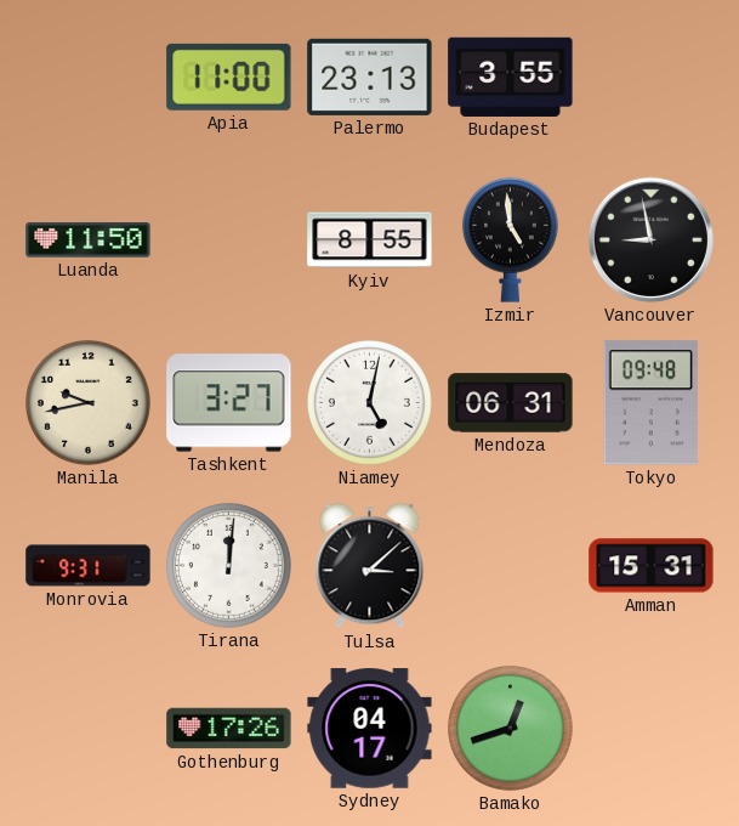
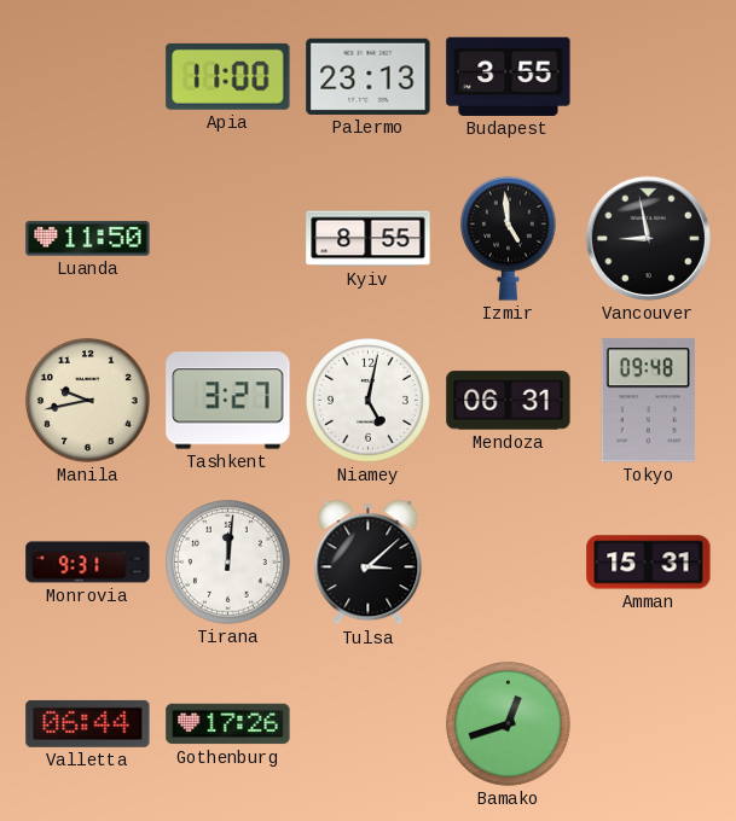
Valletta: none -> 06:44 (88, 723)
Sydney: 04:17 -> none (370, 729)
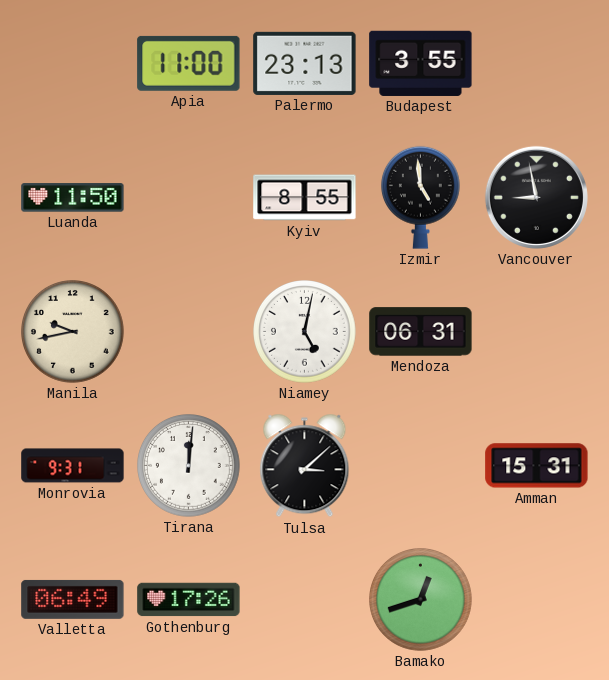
Tashkent: 3:27 -> none (228, 401)
Tokyo: 09:48 -> none (648, 401)
Valletta: 06:44 -> 06:49 (73, 599)
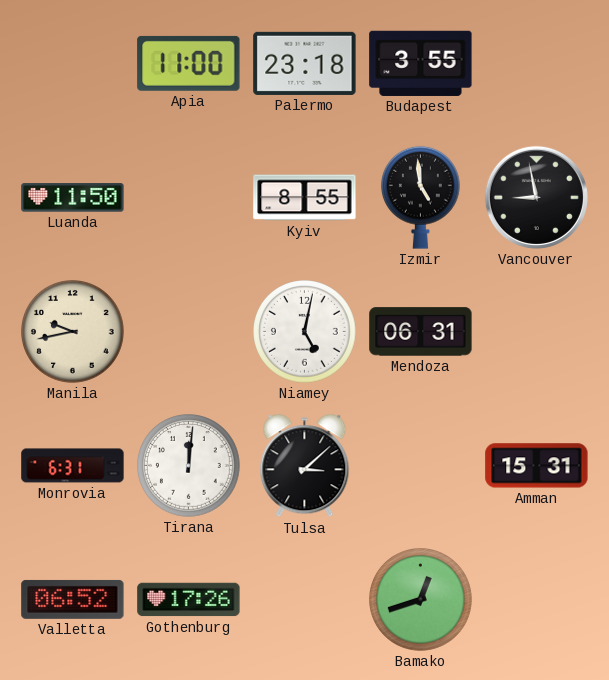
Palermo: 23:13 -> 23:18 (305, 63)
Monrovia: 9:31 -> 6:31 (73, 466)
Valletta: 06:49 -> 06:52 (73, 599)
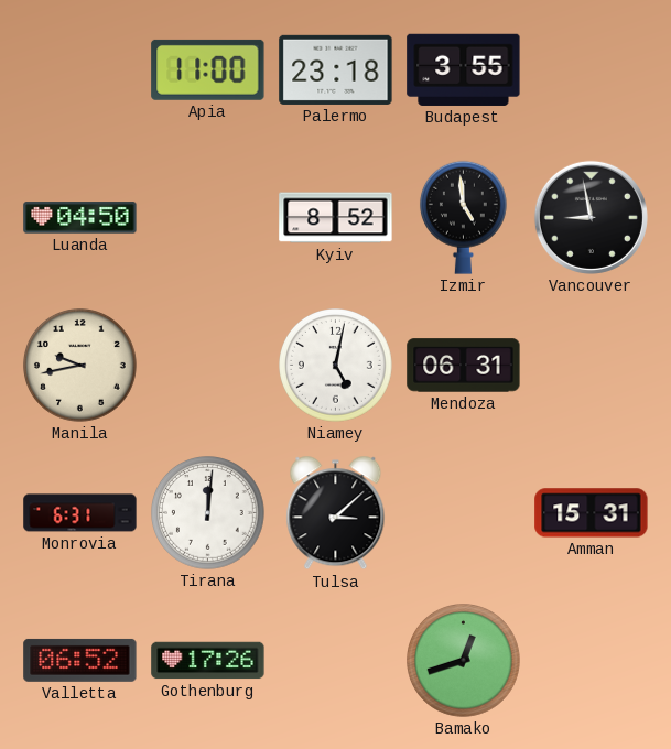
Luanda: 11:50 -> 04:50 (80, 218)
Kyiv: 8:55 -> 8:52 (336, 218)
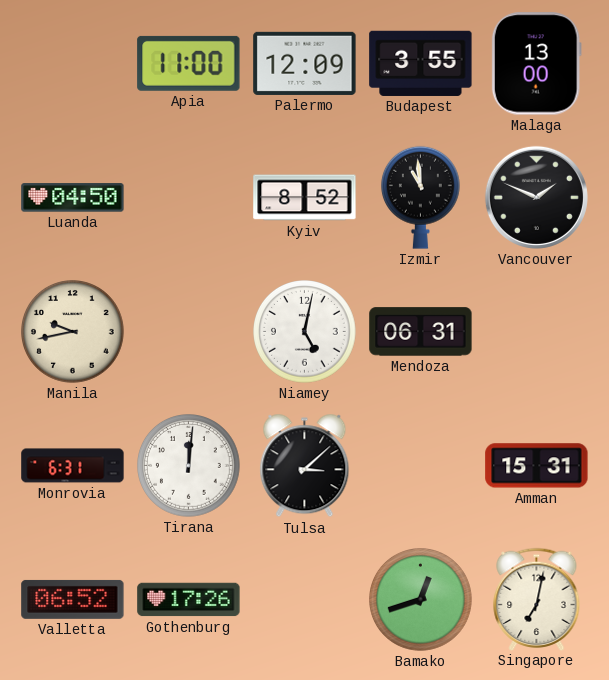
Palermo: 23:18 -> 12:09 (305, 63)
Malaga: none -> 13:00 (536, 64)
Izmir: 4:59 -> 10:59 (420, 197)
Vancouver: 8:58 -> 1:49 (536, 197)
Singapore: none -> 7:02 (537, 599)
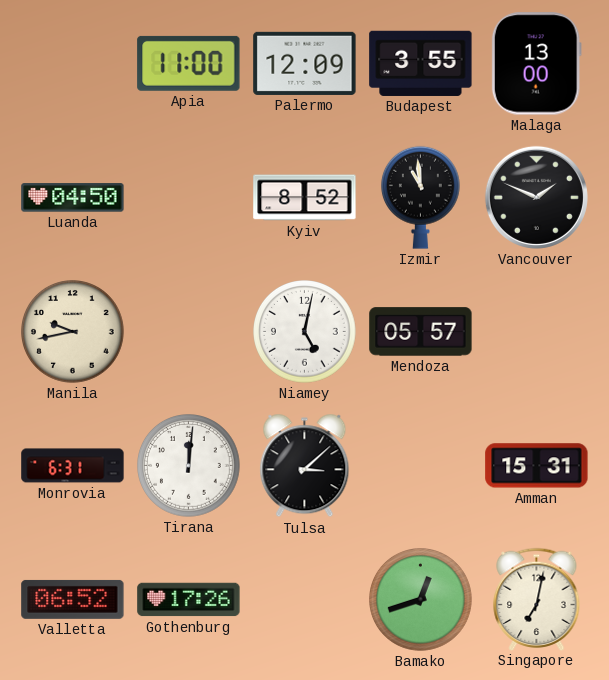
Mendoza: 06:31 -> 05:57 (421, 332)
